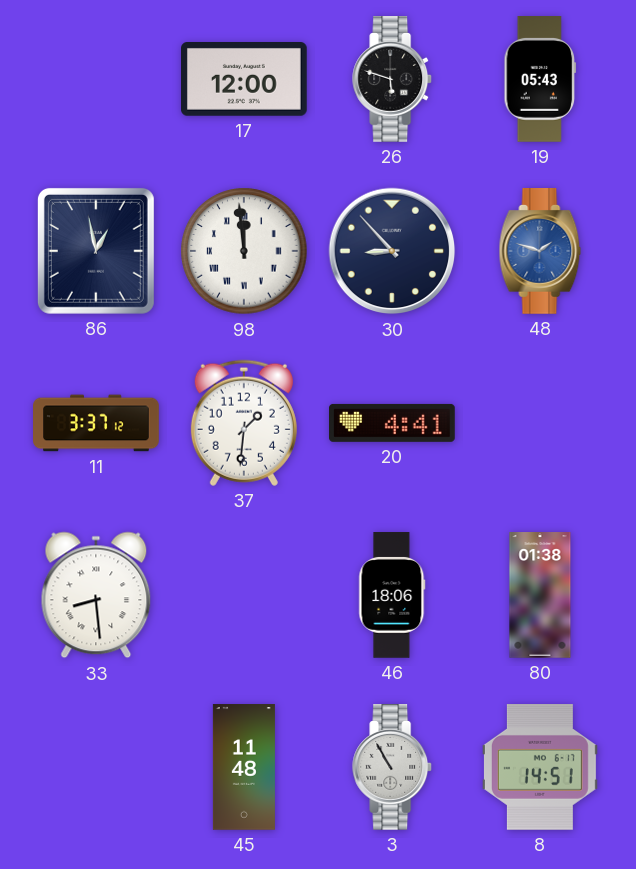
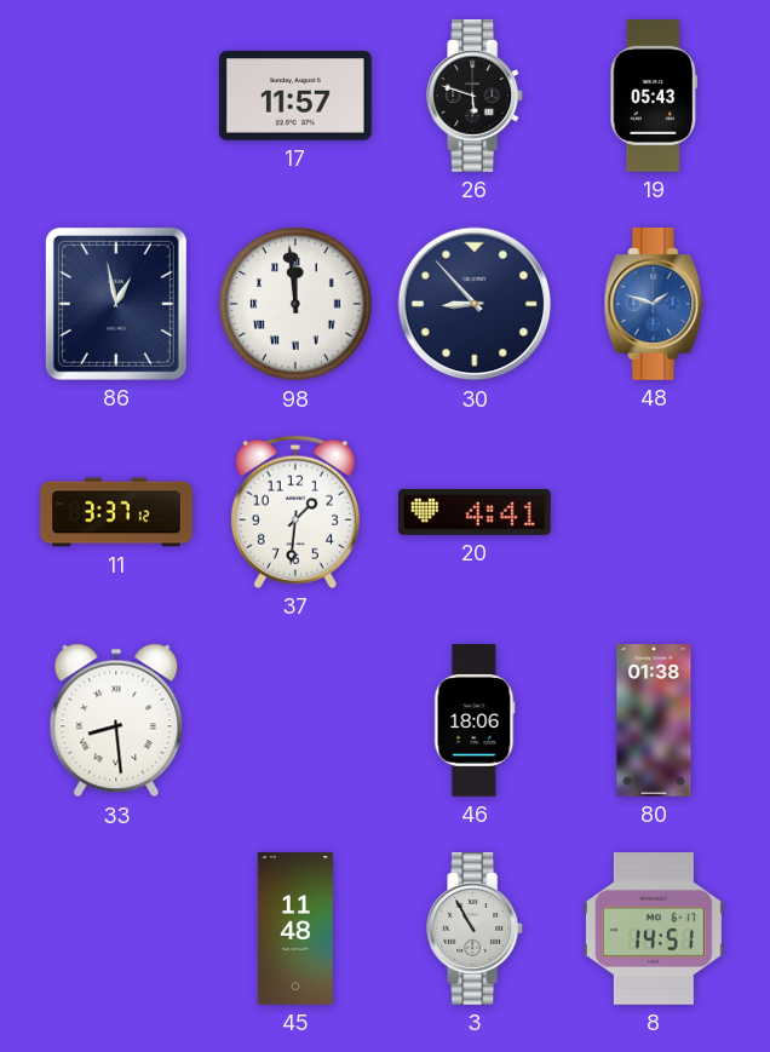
17: 12:00 -> 11:57 (297, 97)
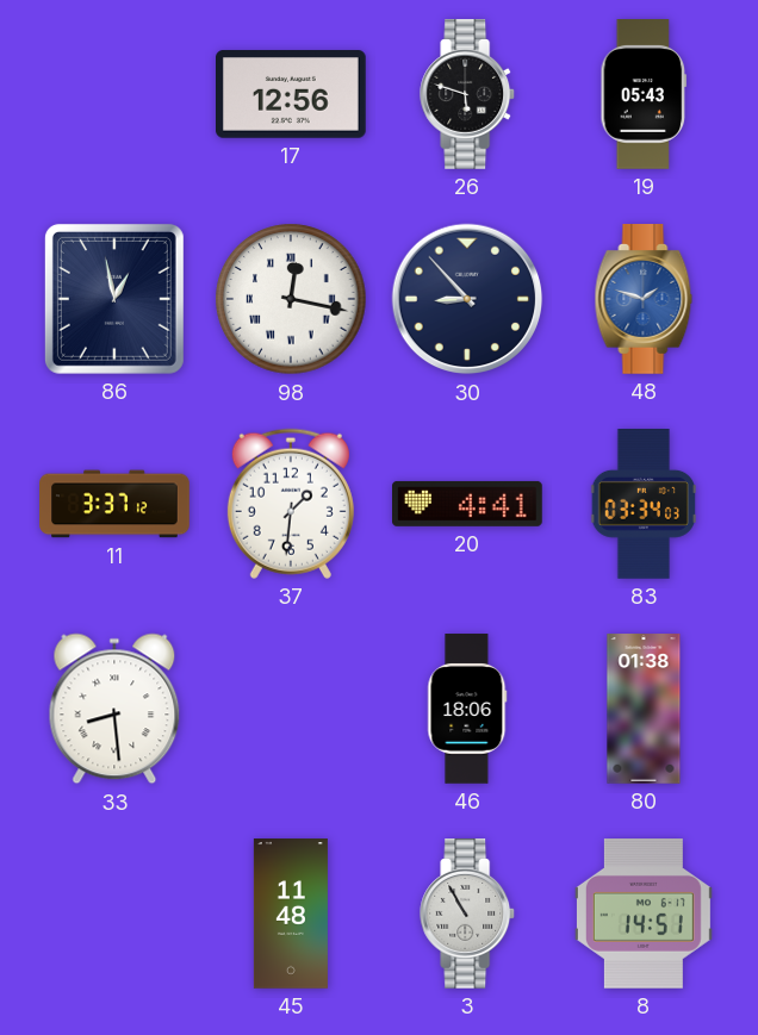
17: 11:57 -> 12:56 (292, 95)
98: 11:59 -> 12:17 (291, 299)
83: none -> 03:34 (642, 505)
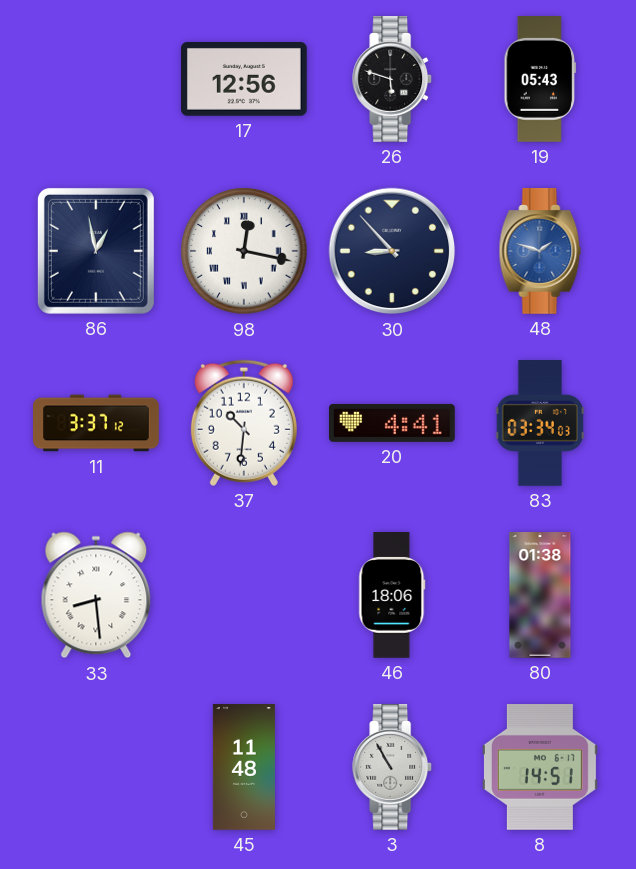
37: 1:31 -> 10:31 (244, 423)
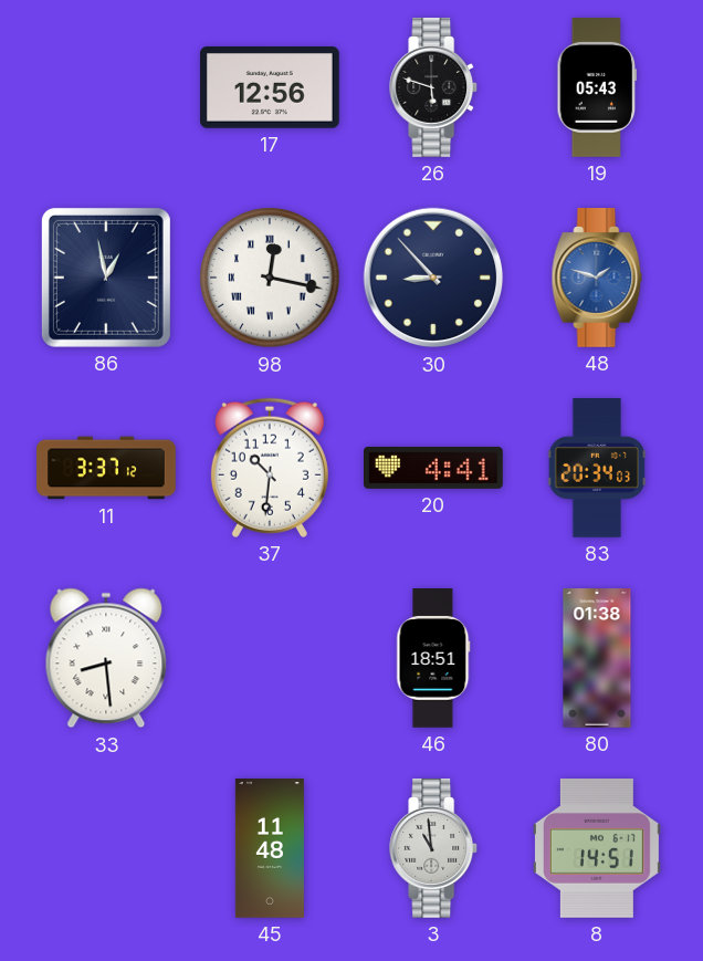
83: 03:34 -> 20:34 (596, 469)
46: 18:06 -> 18:51 (433, 658)
3: 10:55 -> 10:59 (434, 849)
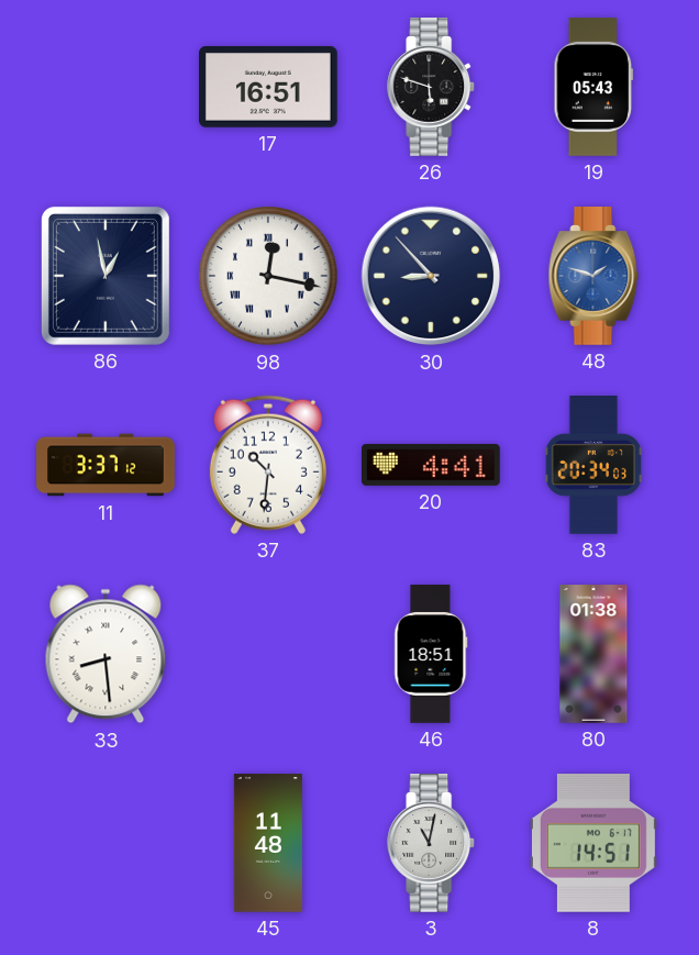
17: 12:56 -> 16:51 (269, 88)
3: 10:59 -> 11:02 (432, 844)
